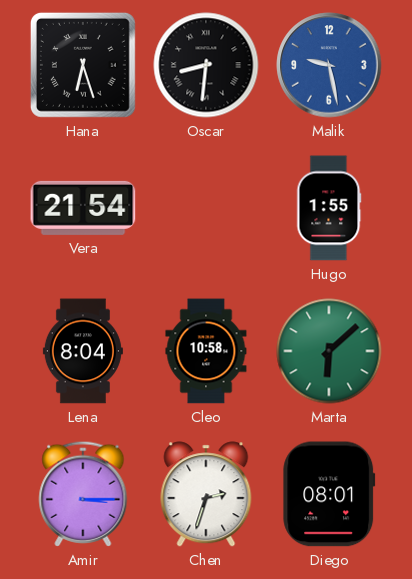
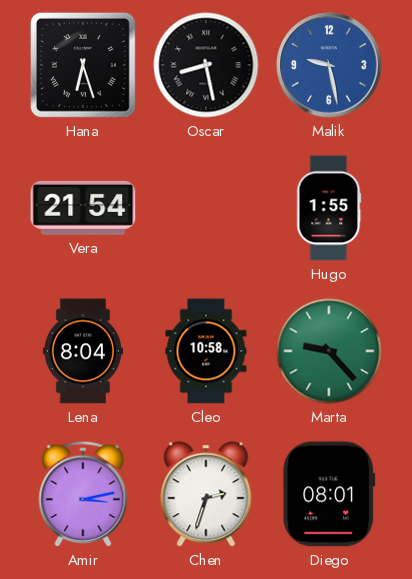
Oscar: 8:31 -> 8:28 (206, 65)
Marta: 6:08 -> 9:23 (329, 351)
Amir: 3:15 -> 3:13 (83, 494)
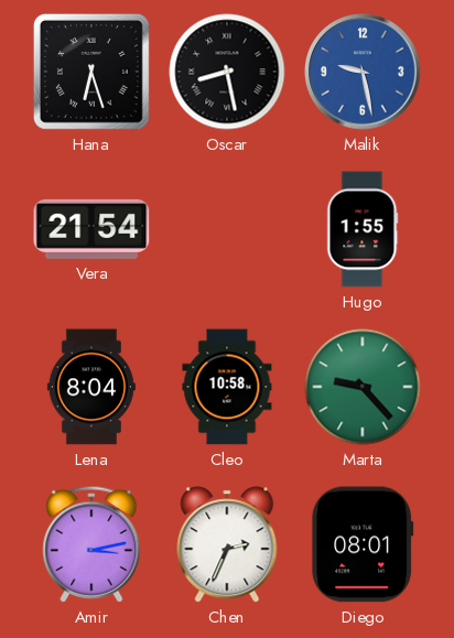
Chen: 2:33 -> 2:34 (227, 544)
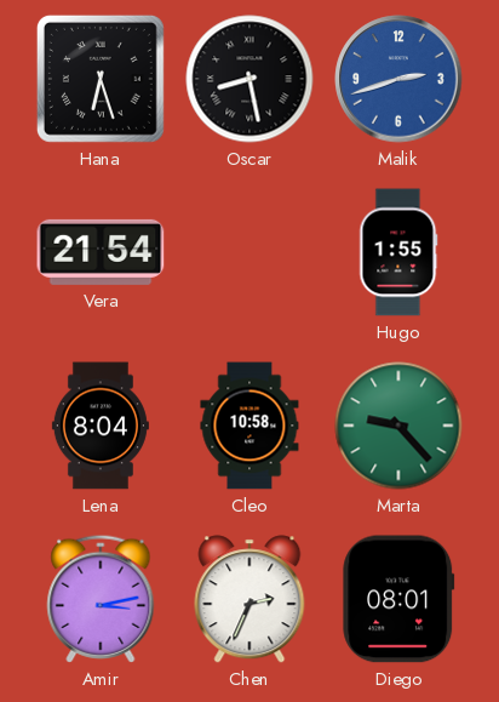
Malik: 9:28 -> 2:42 (398, 79)
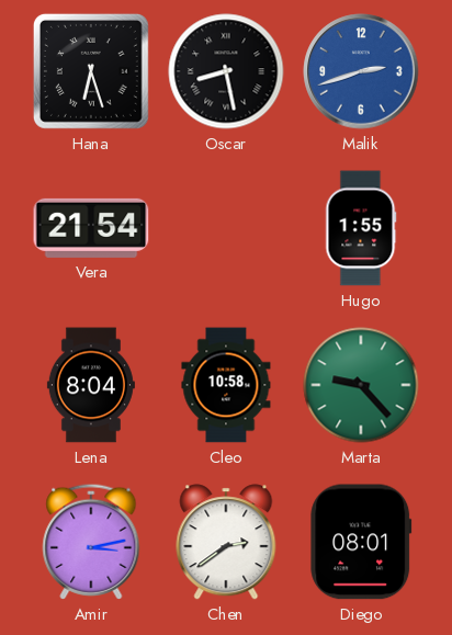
Chen: 2:34 -> 2:39 (226, 542)
